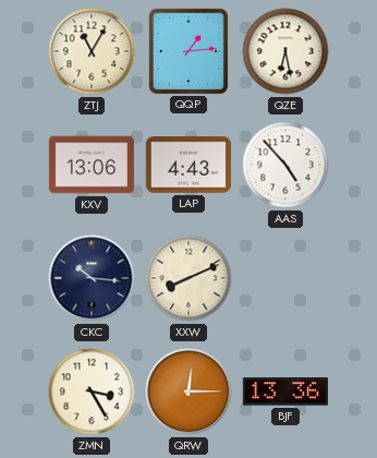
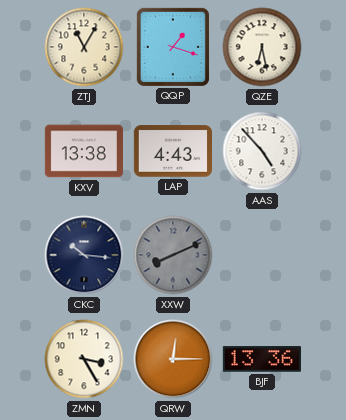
QQP: 1:14 -> 1:18 (173, 47)
KXV: 13:06 -> 13:38 (84, 151)
XXW dial: cream -> grey (173, 255)
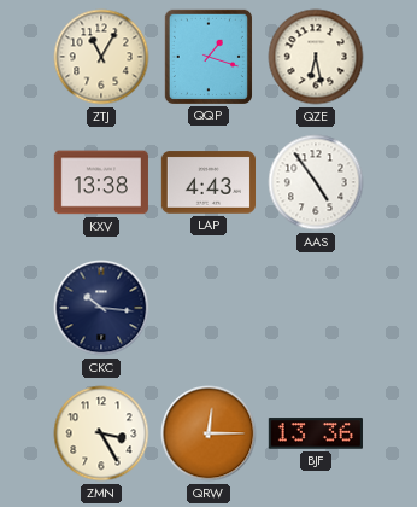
AAS: 4:53 -> 4:54 (316, 182)
XXW: 8:11 -> none (173, 255)
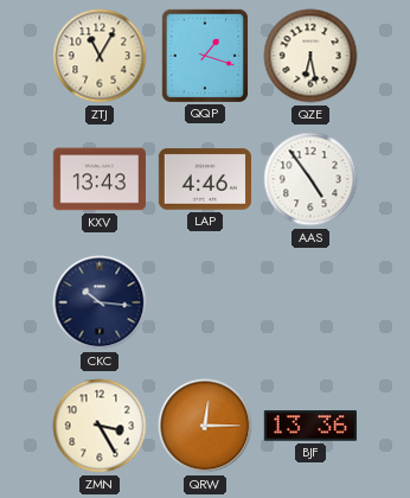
KXV: 13:38 -> 13:43 (100, 179)
LAP: 4:43 -> 4:46 (204, 179)
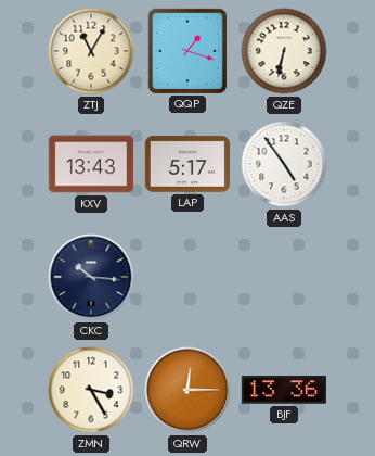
QZE: 6:28 -> 6:32 (284, 51)
LAP: 4:46 -> 5:17 (186, 164)
